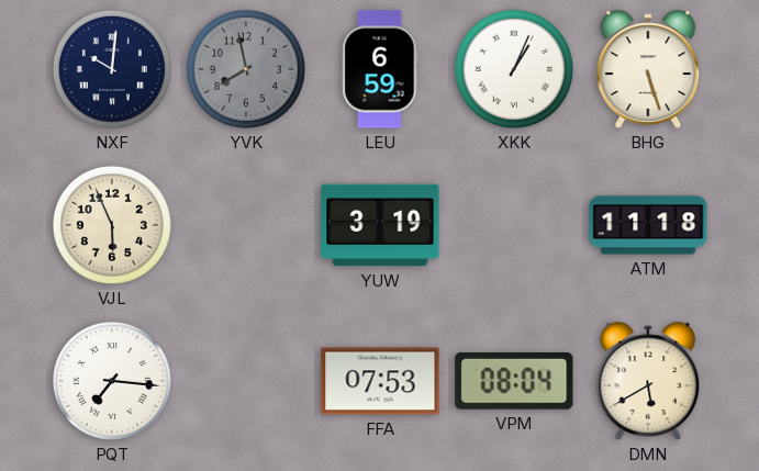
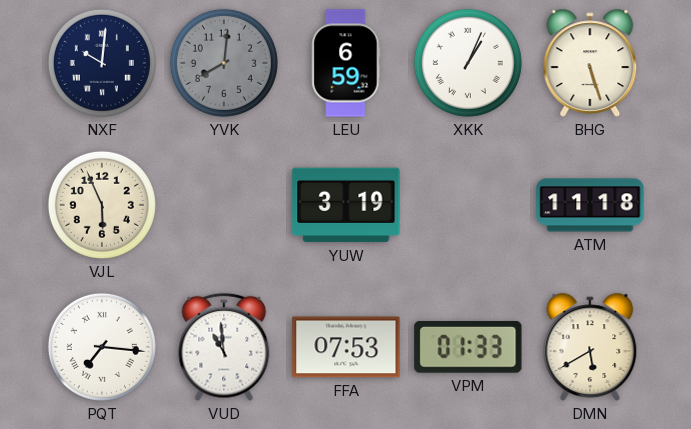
YVK: 7:58 -> 8:01 (224, 63)
VUD: none -> 10:59 (224, 347)
VPM: 08:04 -> 01:33 (468, 347)
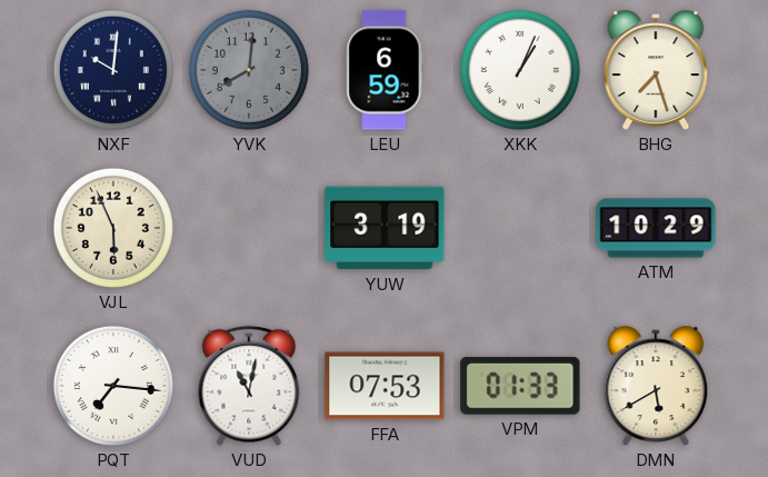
BHG: 5:27 -> 7:27 (656, 70)
ATM: 11:18 -> 10:29 (656, 228)
VUD: 10:59 -> 11:02 (249, 386)
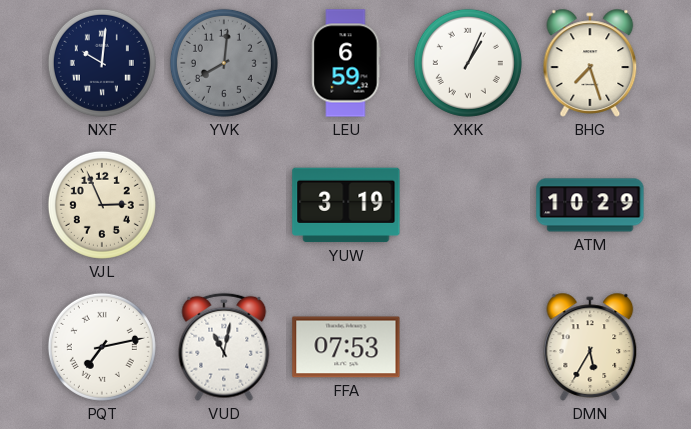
VJL: 5:56 -> 2:56 (102, 205)
PQT: 7:16 -> 7:13 (102, 347)
VPM: 01:33 -> none (520, 386)
DMN: 5:40 -> 5:35 (590, 347)
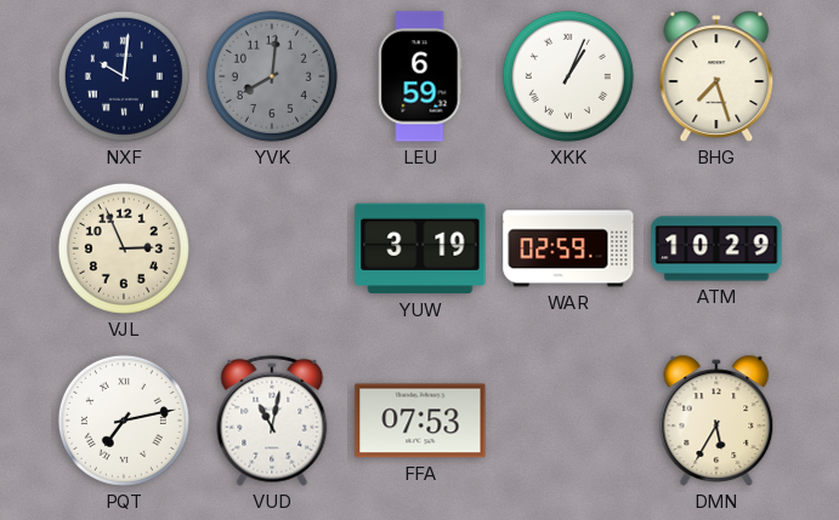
WAR: none -> 02:59 (568, 248)
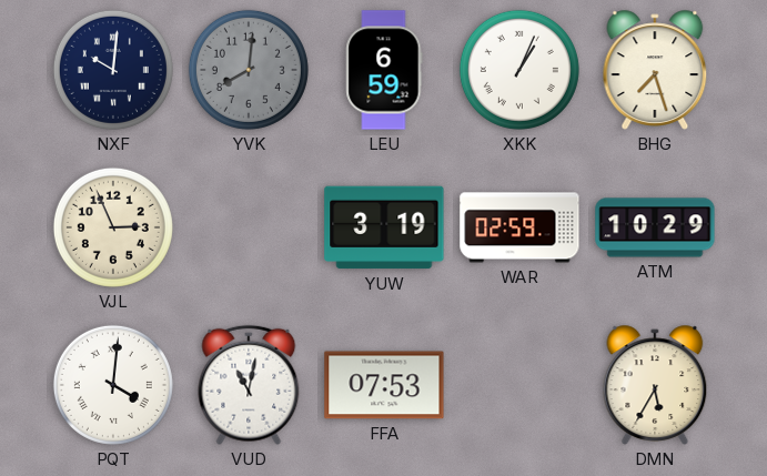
PQT: 7:13 -> 4:01 (113, 385)
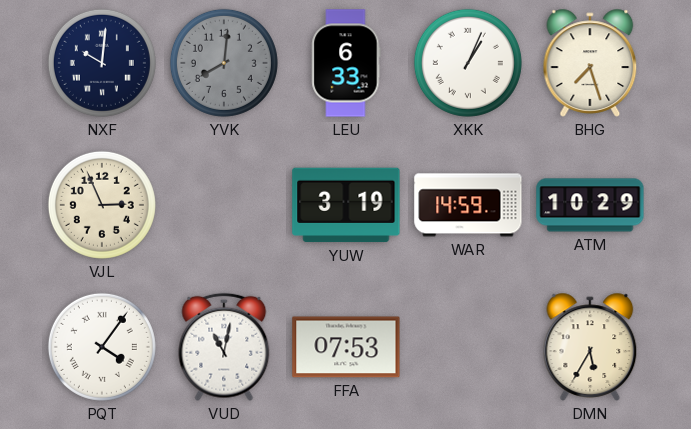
LEU: 6:59 -> 6:33 (346, 63)
WAR: 02:59 -> 14:59 (468, 205)
PQT: 4:01 -> 4:06 (102, 347)
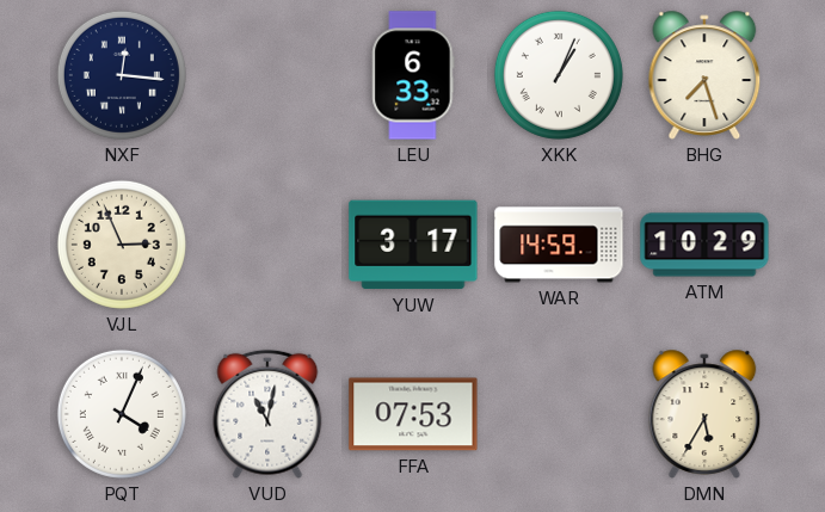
NXF: 10:01 -> 12:16 (122, 75)
YVK: 8:01 -> none (224, 63)
YUW: 3:19 -> 3:17 (413, 245)
PQT: 4:06 -> 4:04 (122, 414)
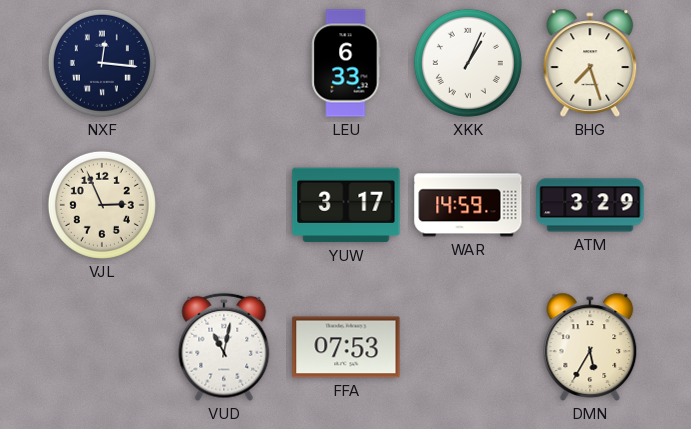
ATM: 10:29 -> 3:29 (590, 205)
PQT: 4:04 -> none (122, 414)
